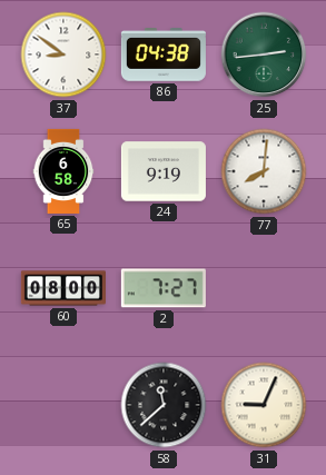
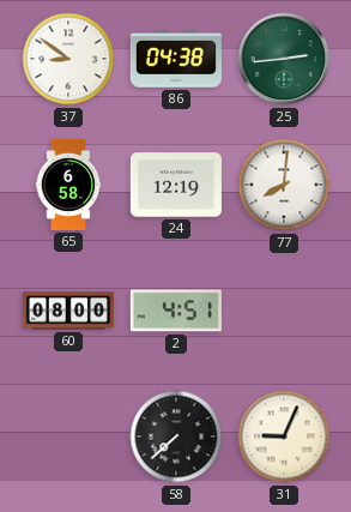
24: 9:19 -> 12:19 (176, 185)
2: 7:27 -> 4:51 (176, 311)
58: 11:38 -> 7:38 (176, 436)
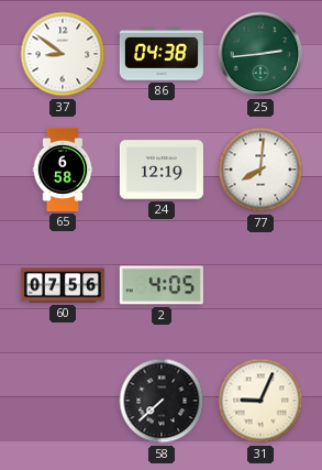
60: 08:00 -> 07:56 (63, 285)
2: 4:51 -> 4:05 (162, 285)
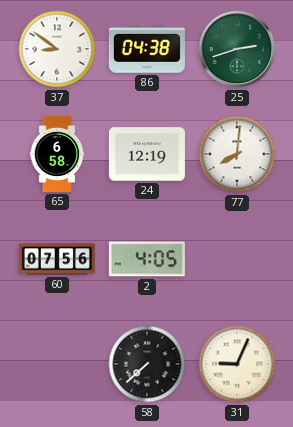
25: 2:44 -> 2:42 (237, 49)
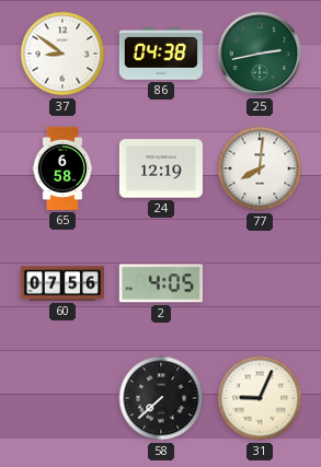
25: 2:42 -> 2:43 (260, 54)
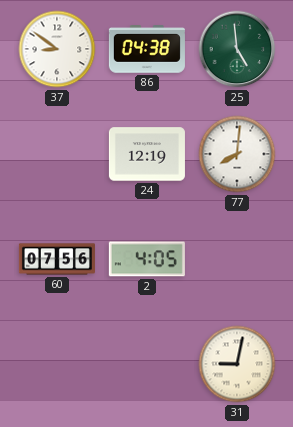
25: 2:43 -> 4:59 (237, 49)
65: 6:58 -> none (62, 168)
58: 7:38 -> none (161, 398)
31: 9:04 -> 9:02 (237, 364)
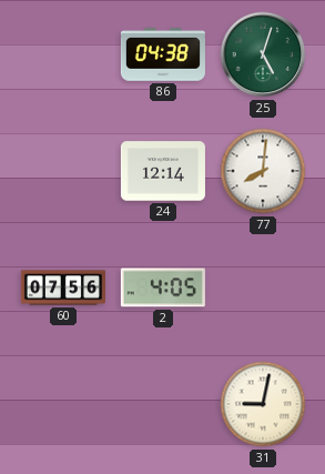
37: 8:51 -> none (57, 49)
25: 4:59 -> 5:03 (263, 54)
24: 12:19 -> 12:14 (163, 171)
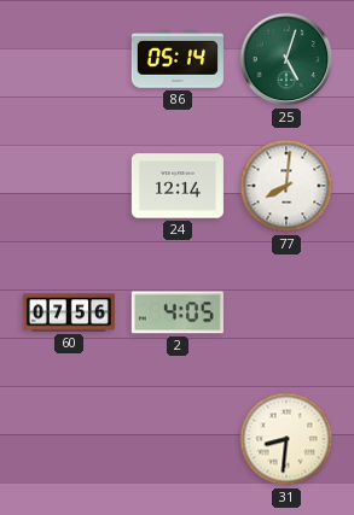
86: 04:38 -> 05:14 (178, 59)
31: 9:02 -> 8:31 (286, 439)
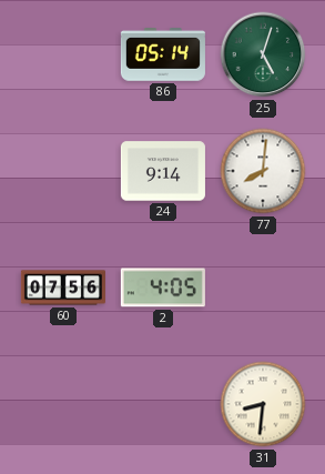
24: 12:14 -> 9:14 (163, 171)
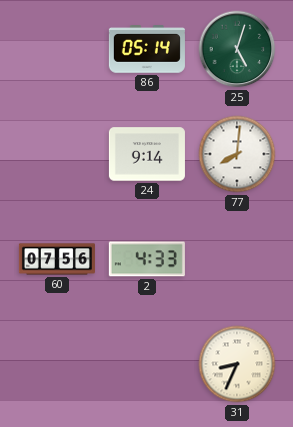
2: 4:05 -> 4:33 (147, 259)
31: 8:31 -> 8:34 (237, 364)
